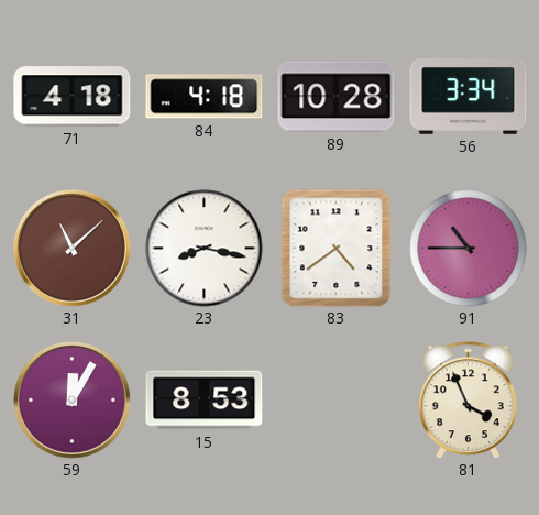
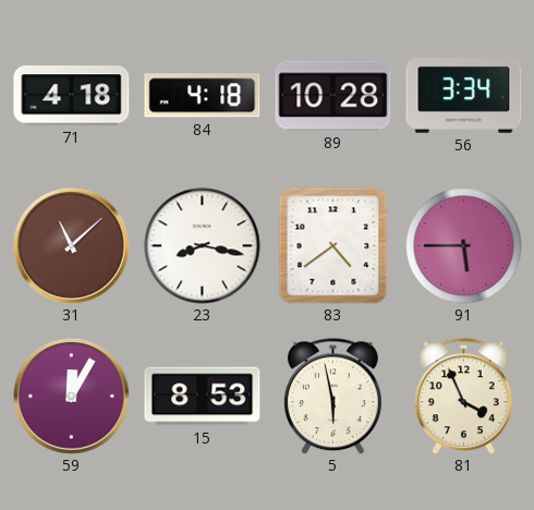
91: 10:45 -> 5:45 (464, 246)
5: none -> 5:58 (332, 397)
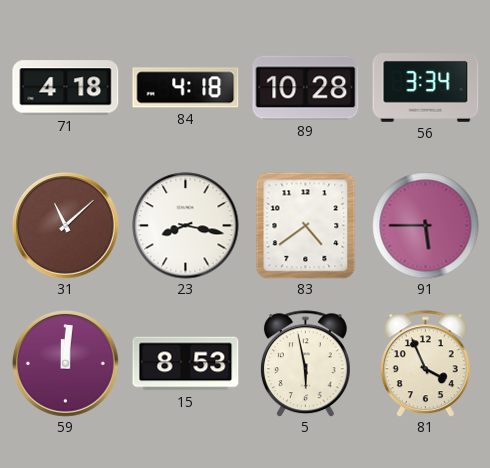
59: 12:05 -> 12:01 (66, 364)
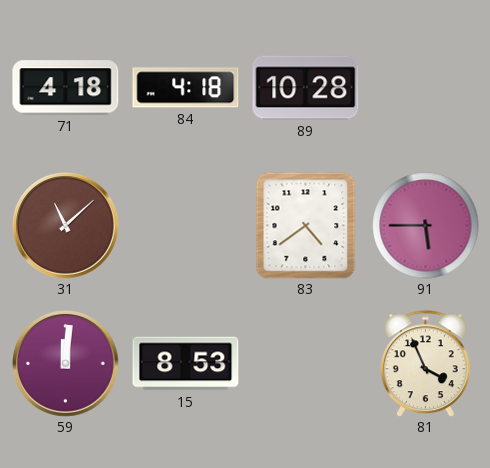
56: 3:34 -> none (426, 88)
23: 8:17 -> none (186, 226)
5: 5:58 -> none (305, 364)
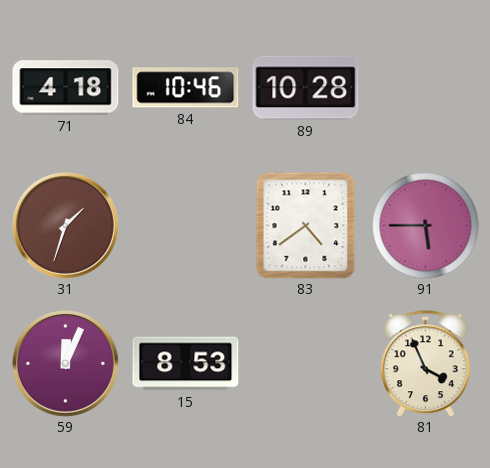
84: 4:18 -> 10:46 (186, 88)
31: 11:08 -> 1:33 (66, 226)
59: 12:01 -> 12:04 (66, 364)
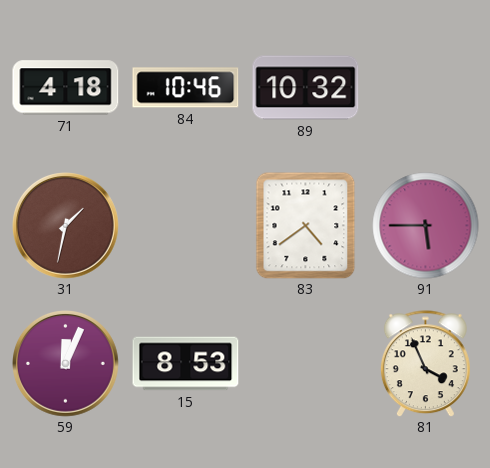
89: 10:28 -> 10:32 (306, 88)
31: 1:33 -> 1:32 (66, 226)
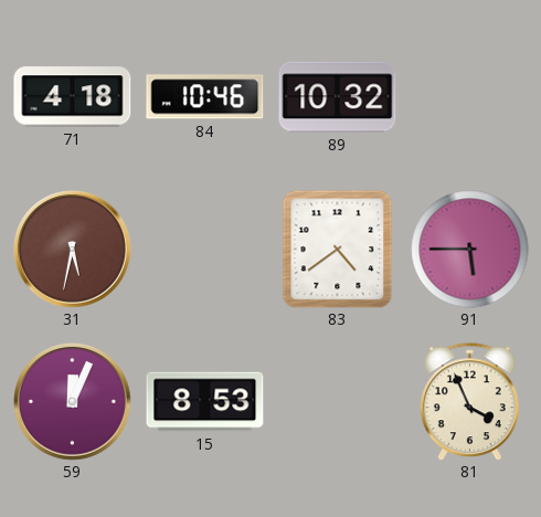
31: 1:32 -> 5:32 (73, 250)
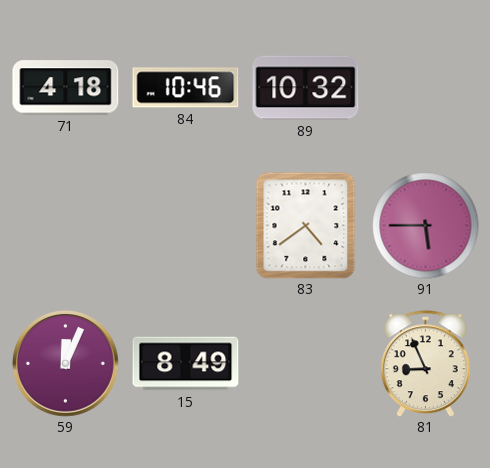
31: 5:32 -> none (73, 250)
15: 8:53 -> 8:49 (186, 364)
81: 3:56 -> 8:56 (425, 364)
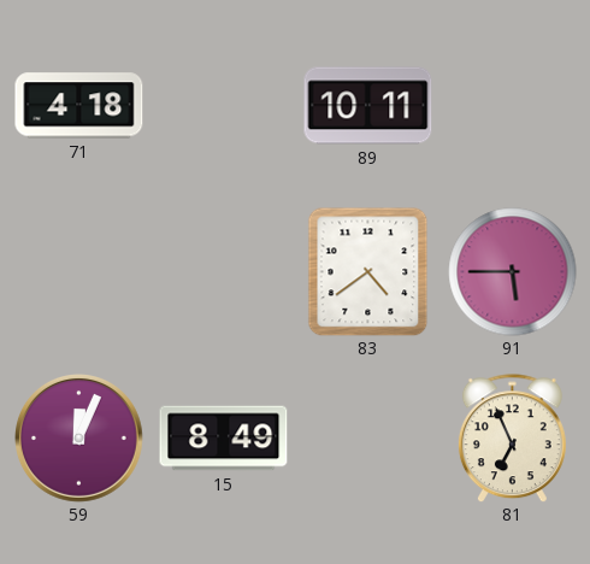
84: 10:46 -> none (186, 88)
89: 10:32 -> 10:11 (368, 106)
81: 8:56 -> 6:56 (512, 439)
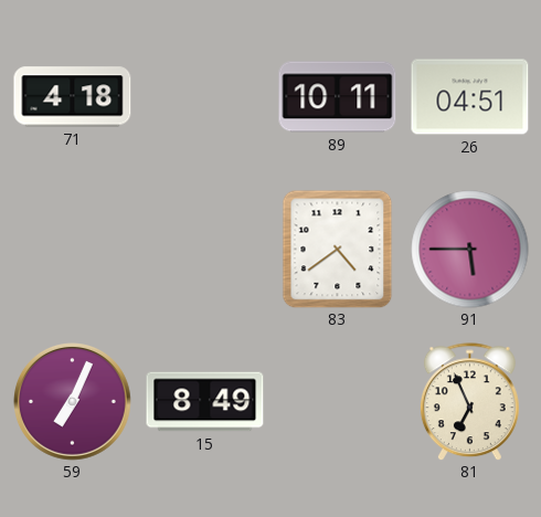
26: none -> 04:51 (470, 97)
59: 12:04 -> 7:04 (73, 402)
